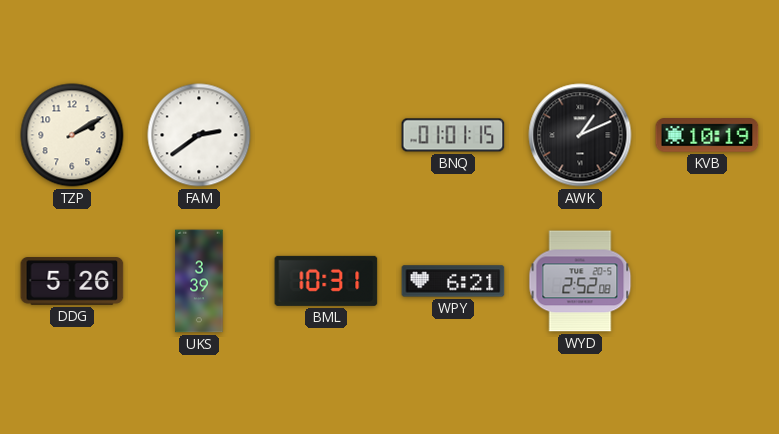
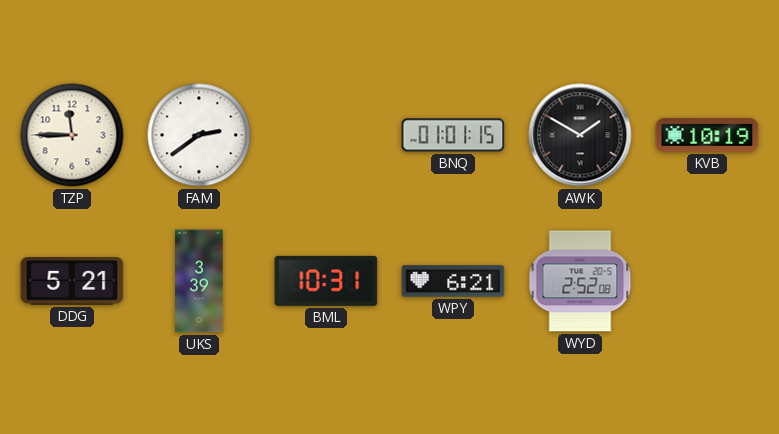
TZP: 2:10 -> 11:45 (72, 135)
AWK: 1:11 -> 1:50 (580, 135)
DDG: 5:26 -> 5:21 (72, 281)
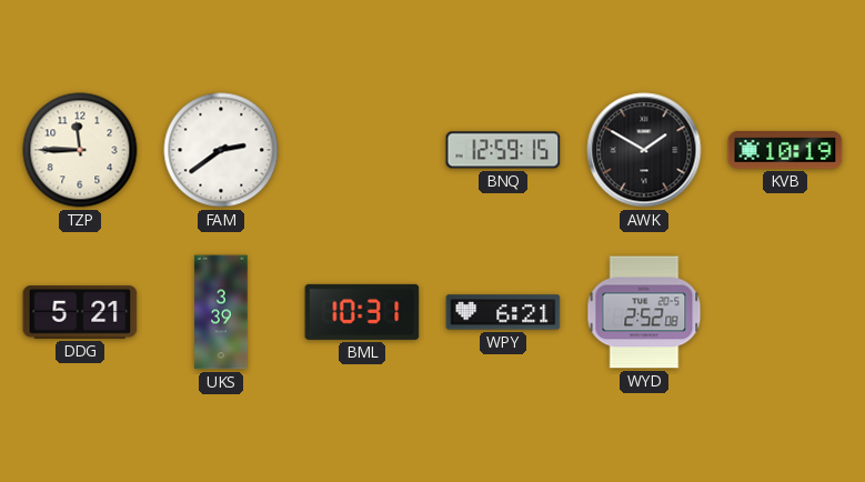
BNQ: 01:01 -> 12:59 (503, 150)
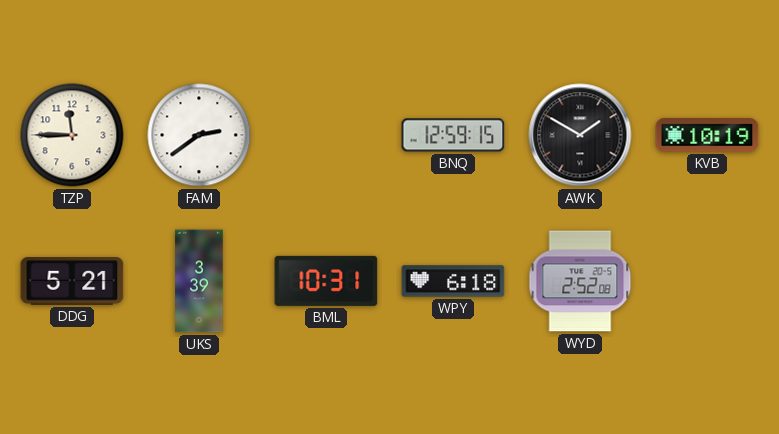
WPY: 6:21 -> 6:18 (453, 281)
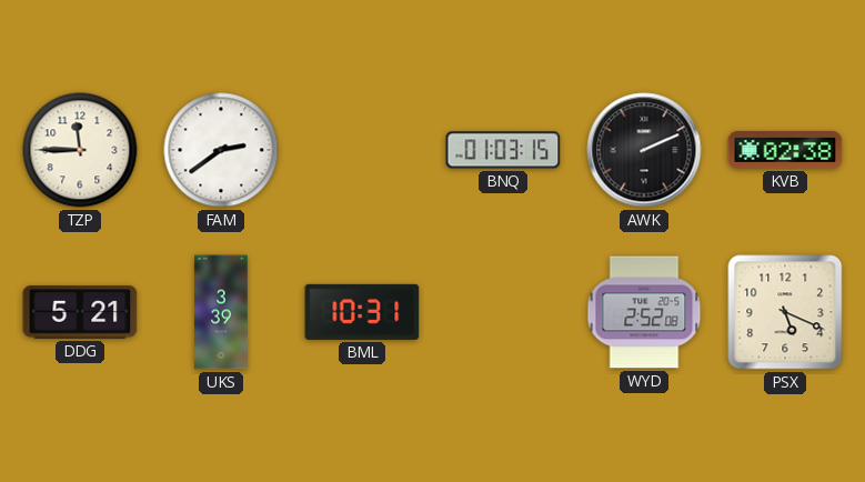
BNQ: 12:59 -> 01:03 (503, 150)
AWK: 1:50 -> 2:11 (644, 150)
KVB: 10:19 -> 02:38 (785, 150)
WPY: 6:18 -> none (453, 281)
PSX: none -> 5:19 (785, 312)
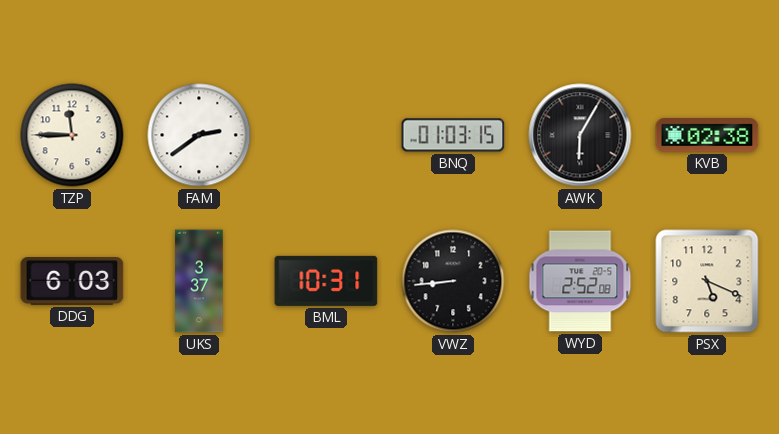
AWK: 2:11 -> 6:05 (580, 135)
DDG: 5:21 -> 6:03 (72, 281)
UKS: 3:39 -> 3:37 (199, 281)
VWZ: none -> 8:44 (453, 281)
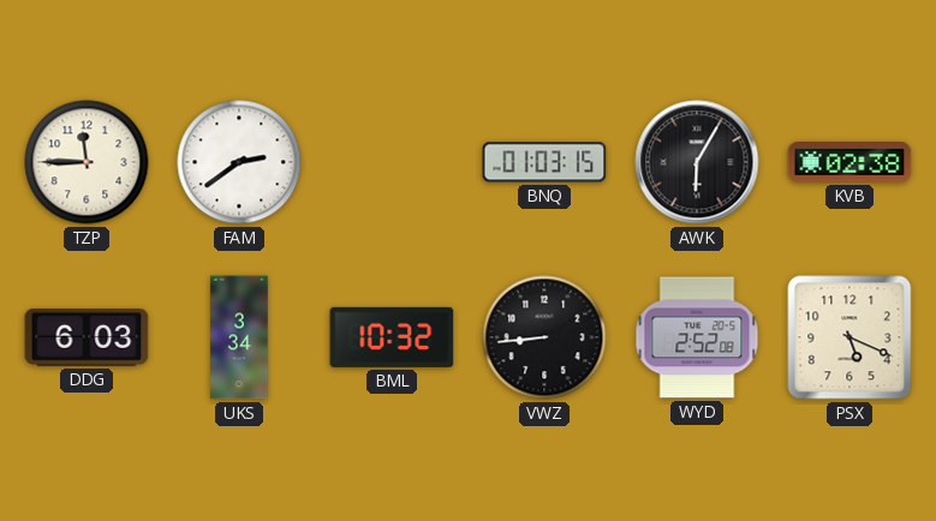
UKS: 3:37 -> 3:34 (239, 337)
BML: 10:31 -> 10:32 (392, 337)
